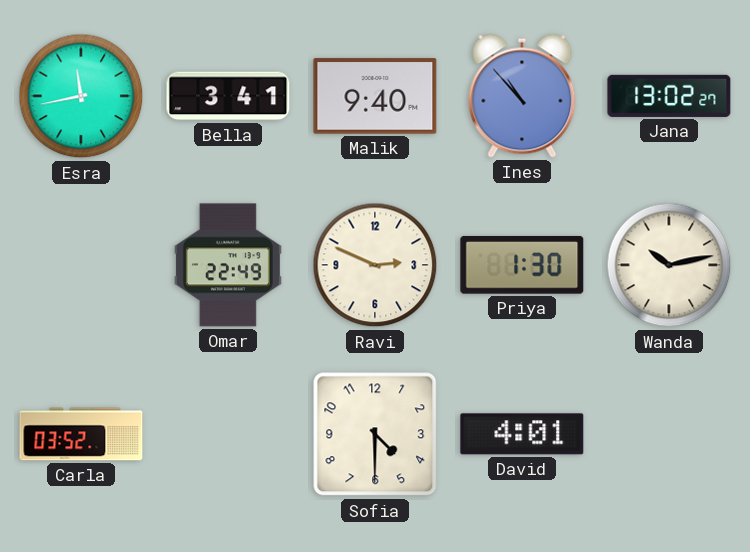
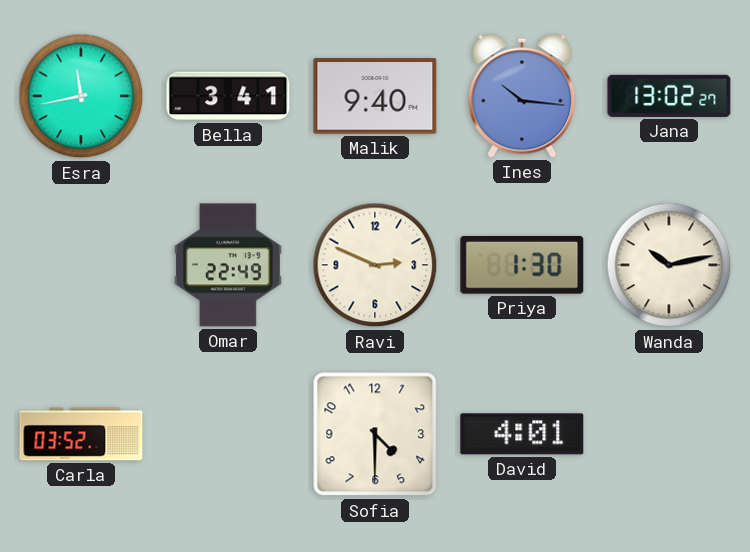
Ines: 10:53 -> 10:16 (522, 96)
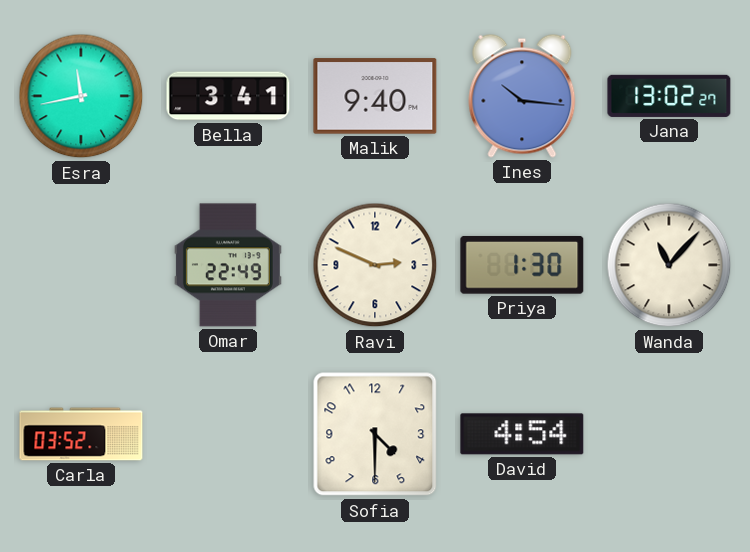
Wanda: 10:13 -> 11:07 (669, 265)
David: 4:01 -> 4:54 (522, 434)
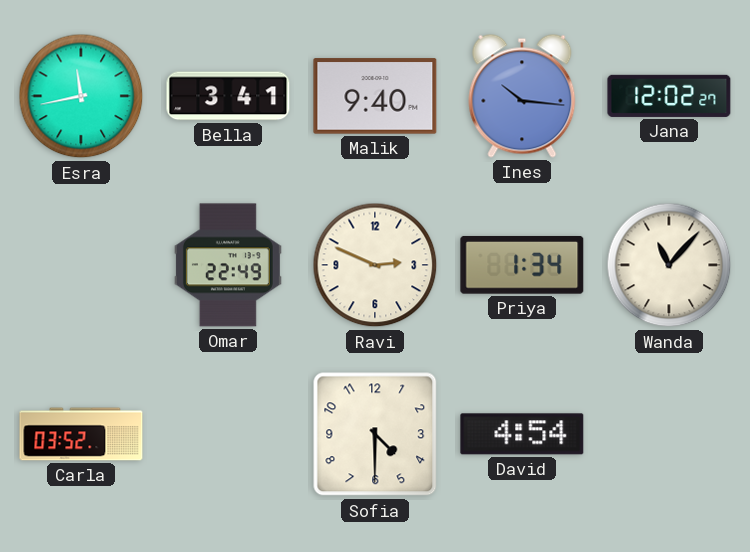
Jana: 13:02 -> 12:02 (669, 96)
Priya: 1:30 -> 1:34 (522, 265)
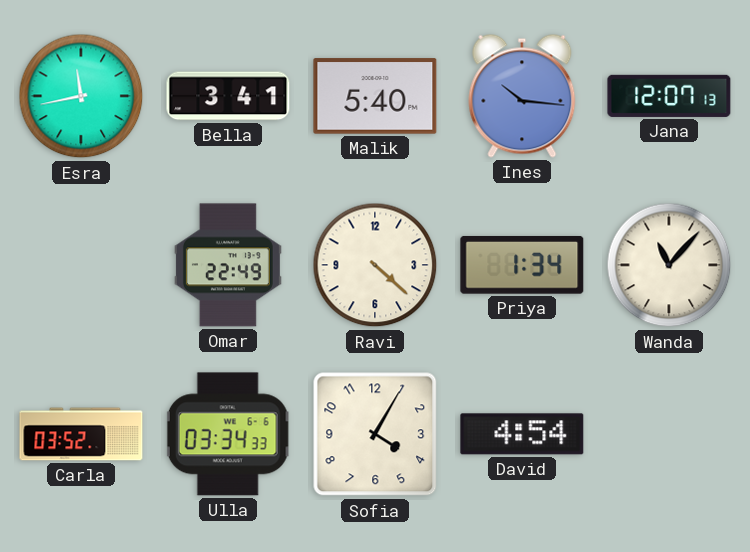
Malik: 9:40 -> 5:40 (375, 96)
Jana: 12:02 -> 12:07 (669, 96)
Ravi: 2:49 -> 4:22 (375, 265)
Ulla: none -> 03:34 (228, 434)
Sofia: 4:30 -> 4:05 (375, 434)
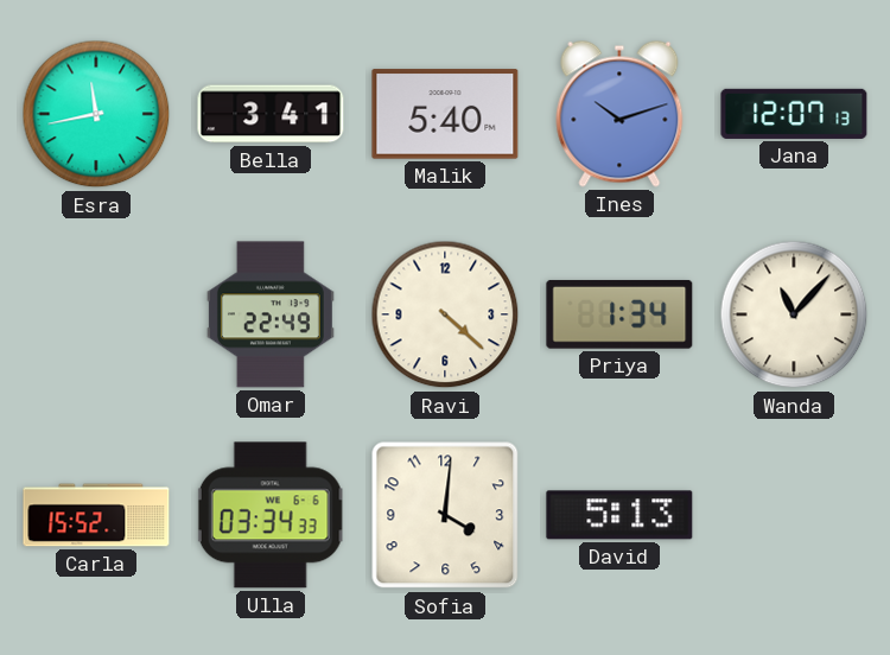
Ines: 10:16 -> 10:12 (619, 114)
Carla: 03:52 -> 15:52 (96, 515)
Sofia: 4:05 -> 4:01 (445, 515)
David: 4:54 -> 5:13 (619, 515)
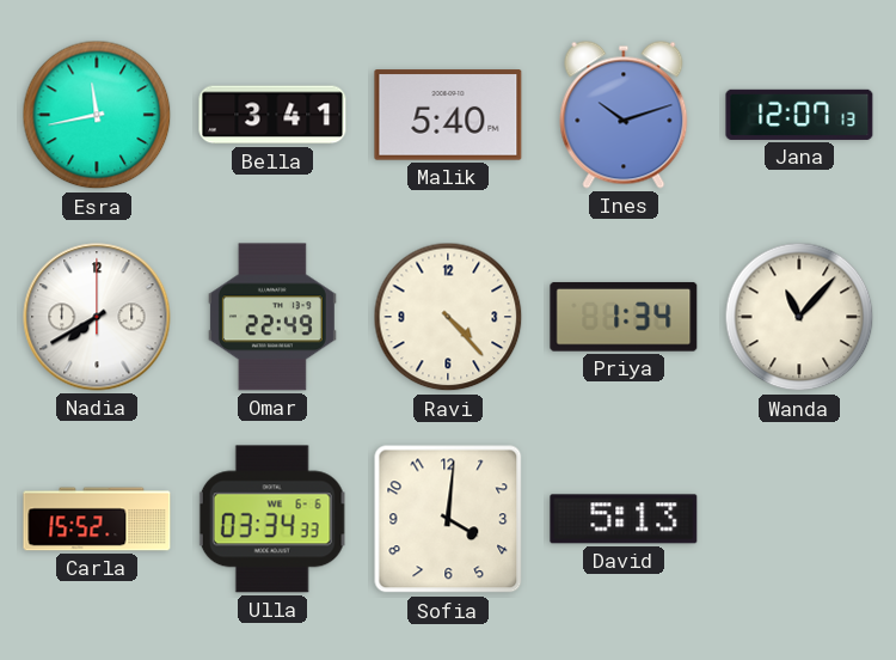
Nadia: none -> 7:40 (97, 317)
Ravi: 4:22 -> 4:23 (448, 317)
